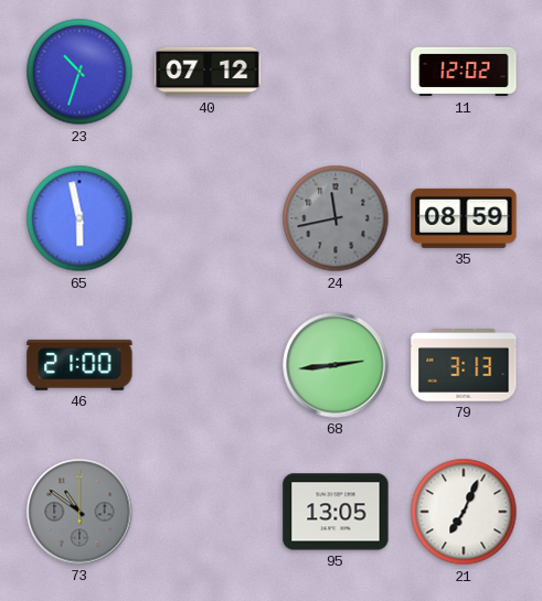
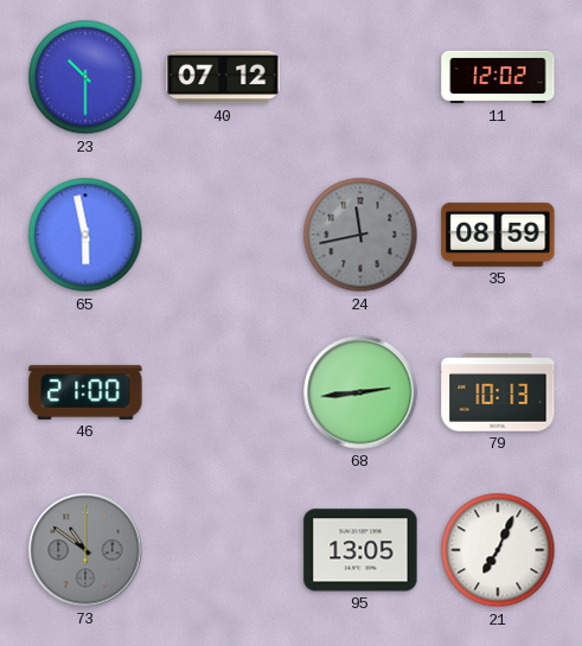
23: 10:33 -> 10:30 (85, 77)
79: 3:13 -> 10:13 (498, 392)
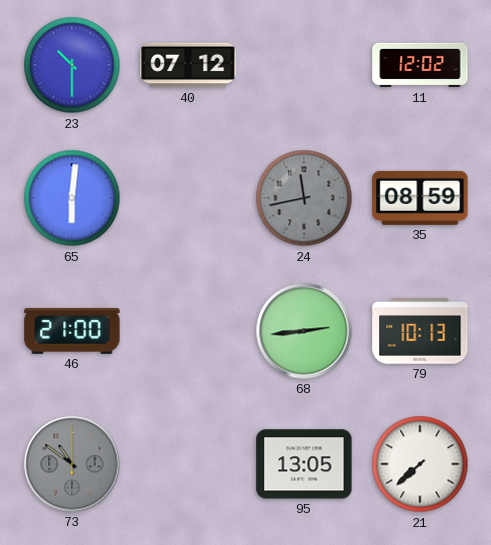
65: 5:58 -> 6:01 (72, 198)
21: 7:04 -> 7:38 (420, 464)
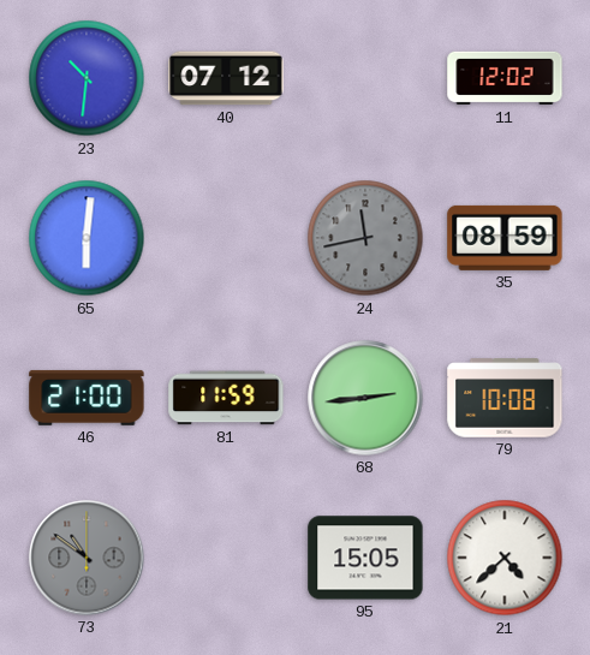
23: 10:30 -> 10:31 (87, 78)
81: none -> 11:59 (226, 398)
79: 10:13 -> 10:08 (505, 398)
95: 13:05 -> 15:05 (365, 558)
21: 7:38 -> 4:38 (505, 558)
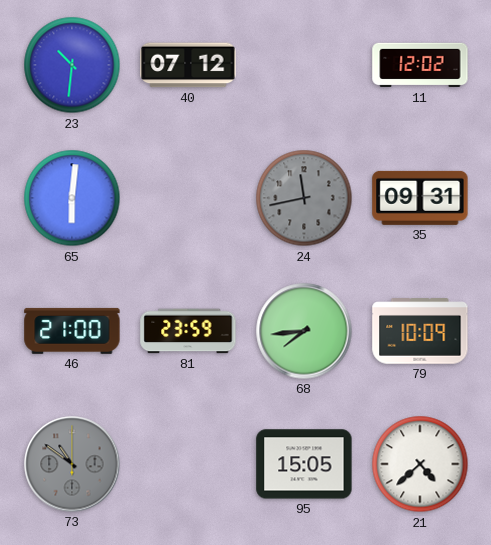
35: 08:59 -> 09:31 (420, 198)
81: 11:59 -> 23:59 (188, 331)
68: 2:44 -> 7:44 (304, 331)
79: 10:08 -> 10:09 (420, 331)
